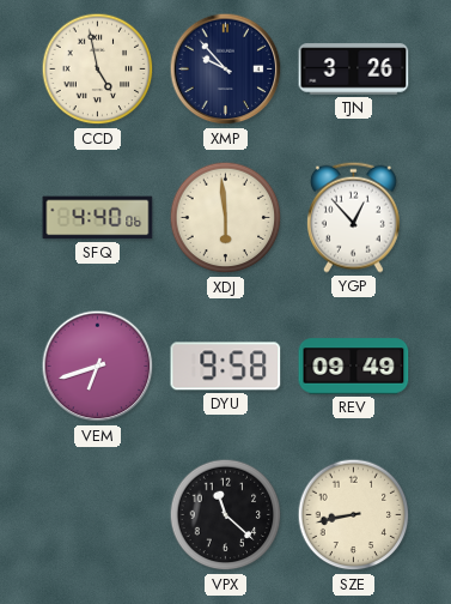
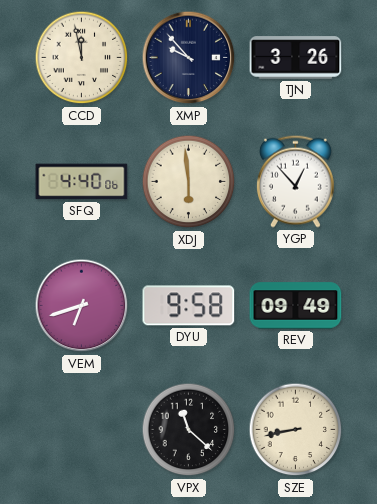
CCD: 4:58 -> 11:58 (82, 58)
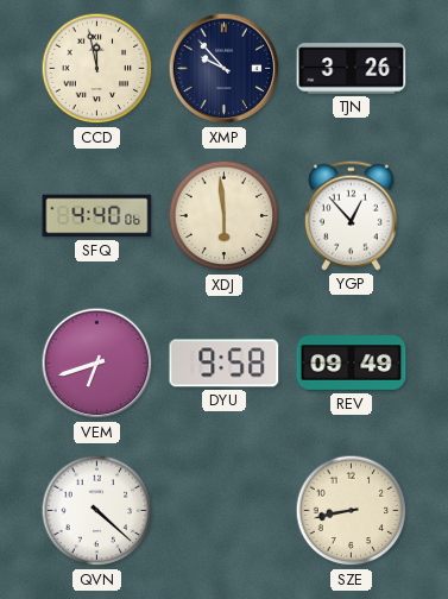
QVN: none -> 4:22 (97, 511)
VPX: 11:22 -> none (189, 430)
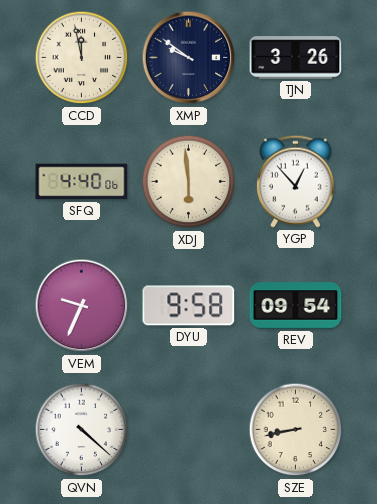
XMP: 9:53 -> 9:51 (189, 58)
VEM: 6:42 -> 9:34 (82, 306)
REV: 09:49 -> 09:54 (296, 306)
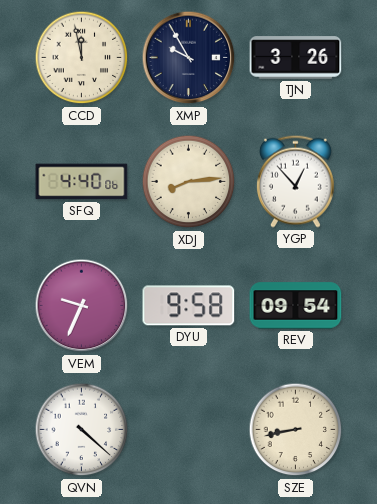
XMP: 9:51 -> 9:55 (189, 58)
XDJ: 5:59 -> 8:14 (189, 182)
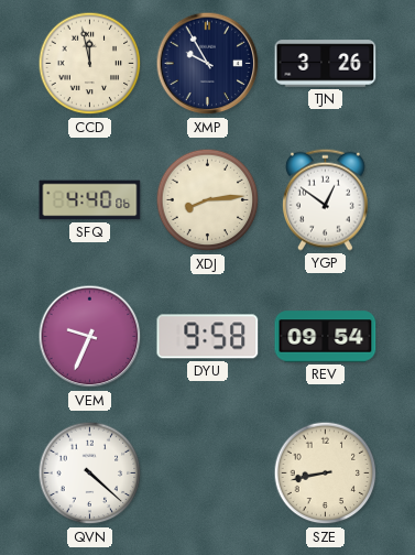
YGP: 12:53 -> 12:51 (325, 199)
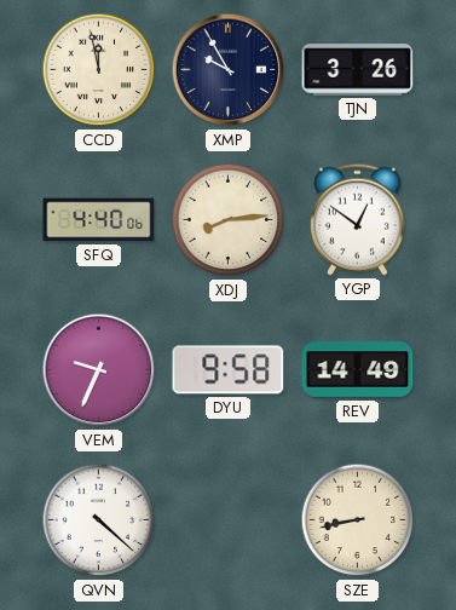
REV: 09:54 -> 14:49 (358, 370)
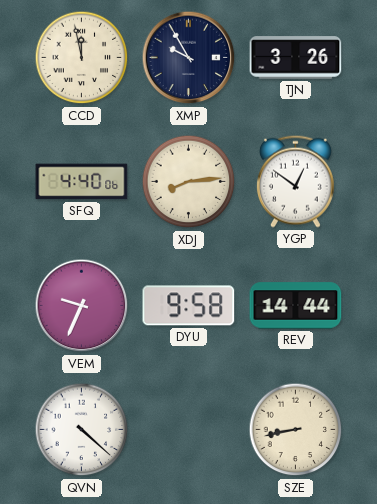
REV: 14:49 -> 14:44 (296, 306)
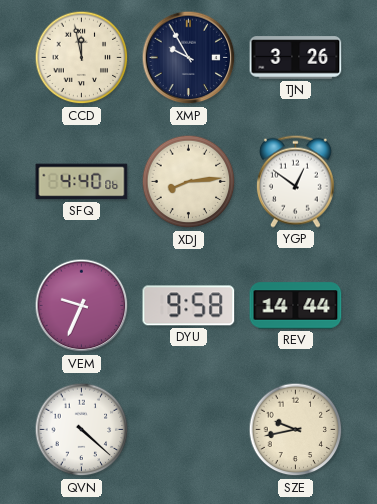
SZE: 8:43 -> 9:43 (296, 430)
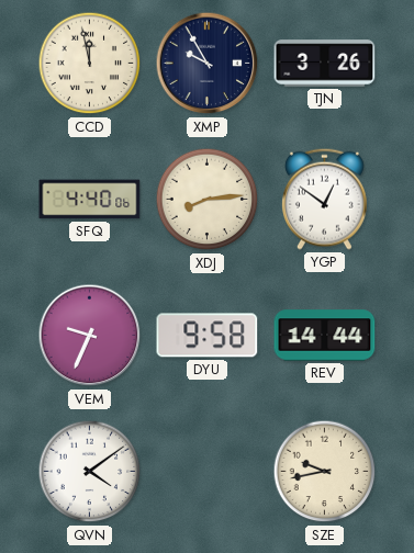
QVN: 4:22 -> 4:09 (90, 472)
